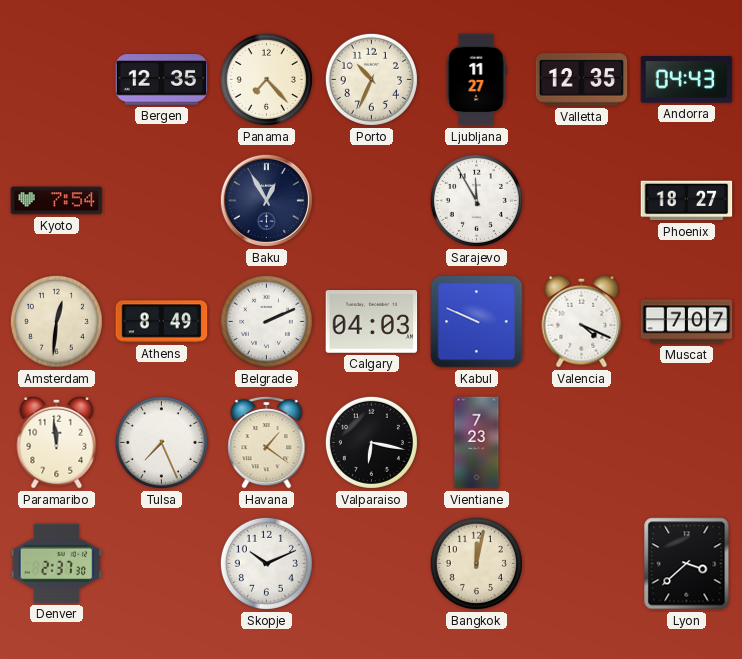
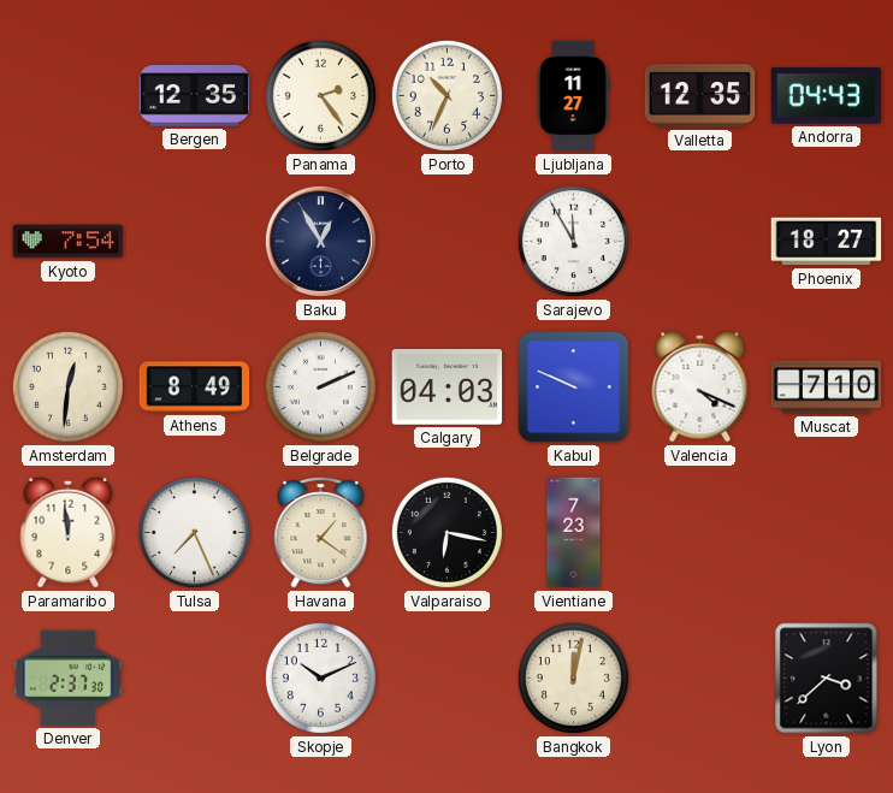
Panama: 7:23 -> 2:24 (320, 95)
Muscat: 7:07 -> 7:10 (827, 387)
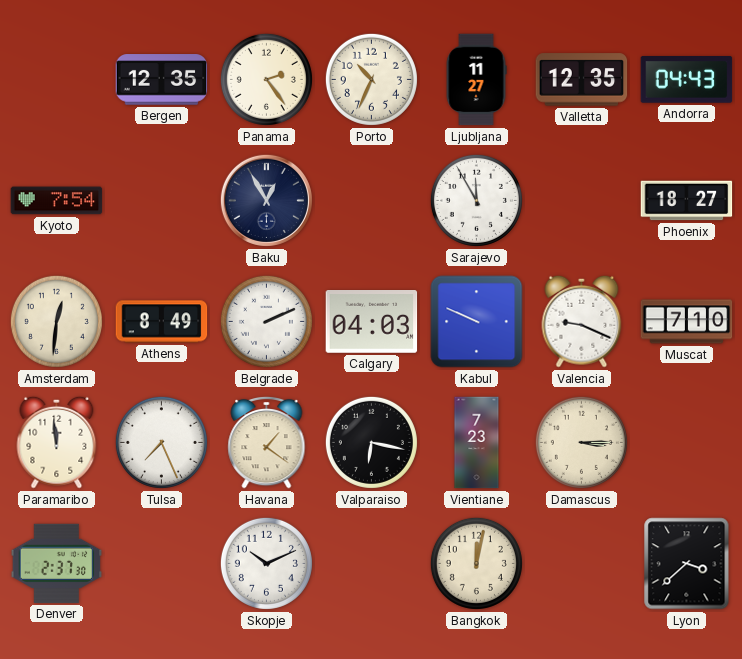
Valencia: 4:19 -> 9:19 (582, 321)
Damascus: none -> 3:15 (581, 442)
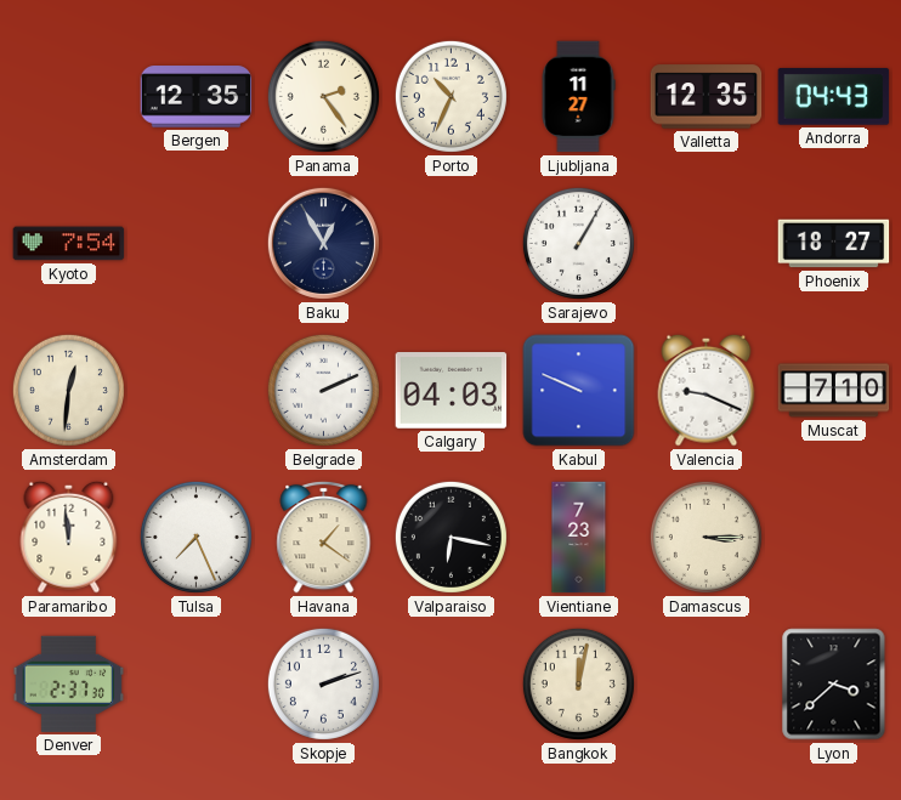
Sarajevo: 11:55 -> 1:05 (578, 243)
Athens: 8:49 -> none (162, 322)
Skopje: 10:11 -> 2:12 (323, 683)
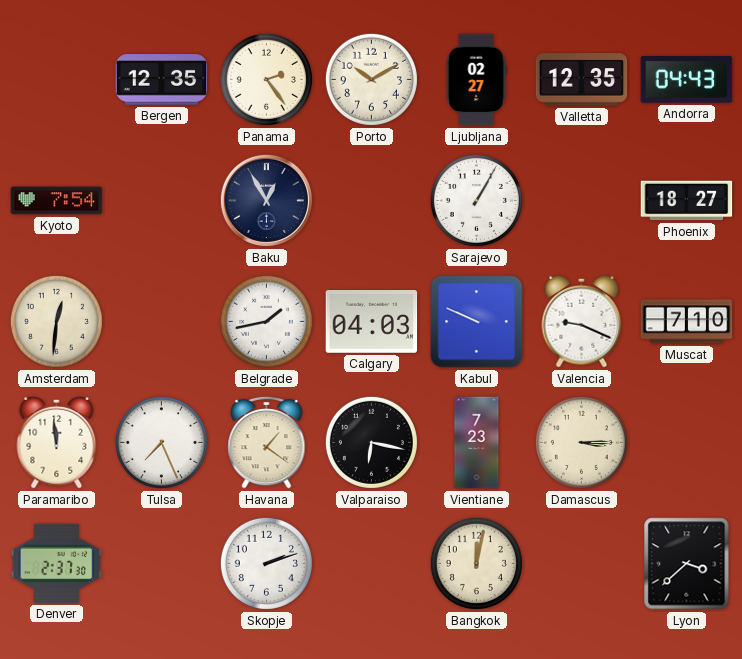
Porto: 10:34 -> 10:10 (371, 79)
Ljubljana: 11:27 -> 02:27 (476, 80)
Belgrade: 2:11 -> 1:43 (266, 321)
